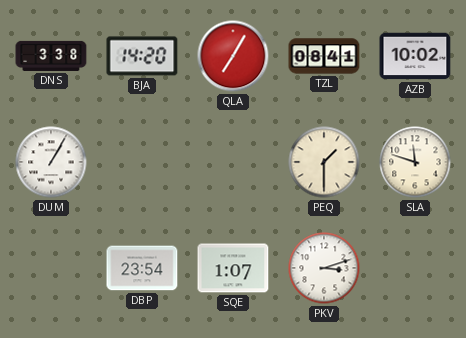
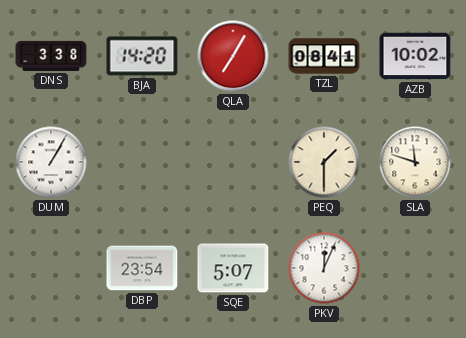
SQE: 1:07 -> 5:07 (233, 268)
PKV: 3:12 -> 12:04 (324, 268)
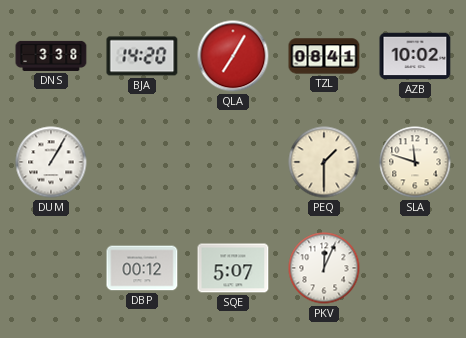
DBP: 23:54 -> 00:12 (142, 268)
